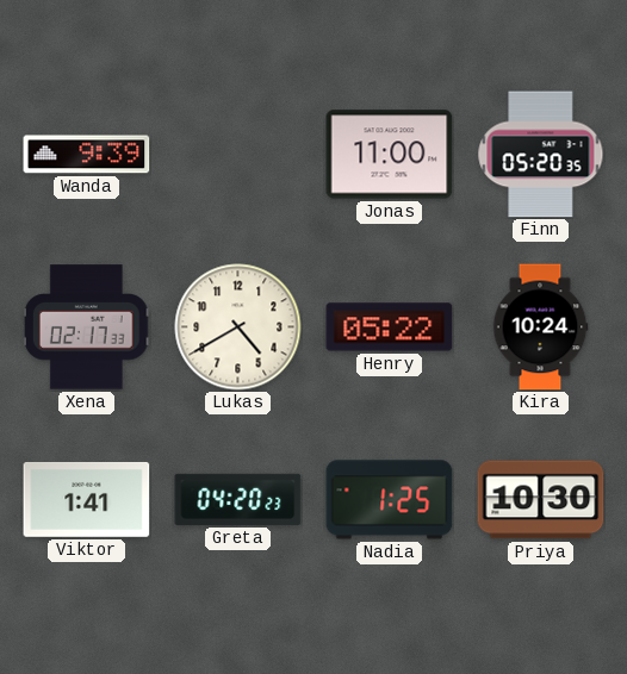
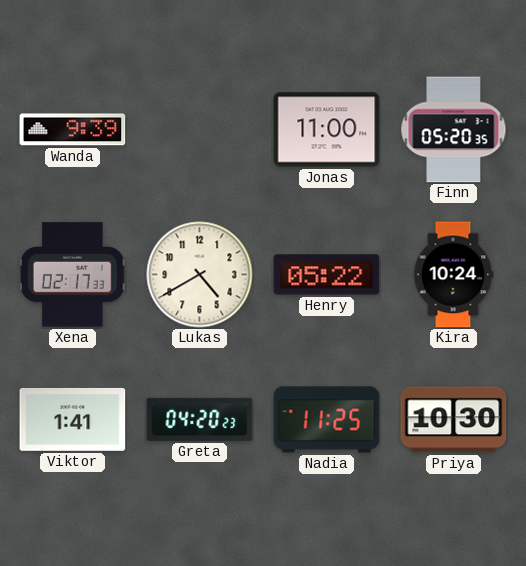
Nadia: 1:25 -> 11:25 (327, 420)
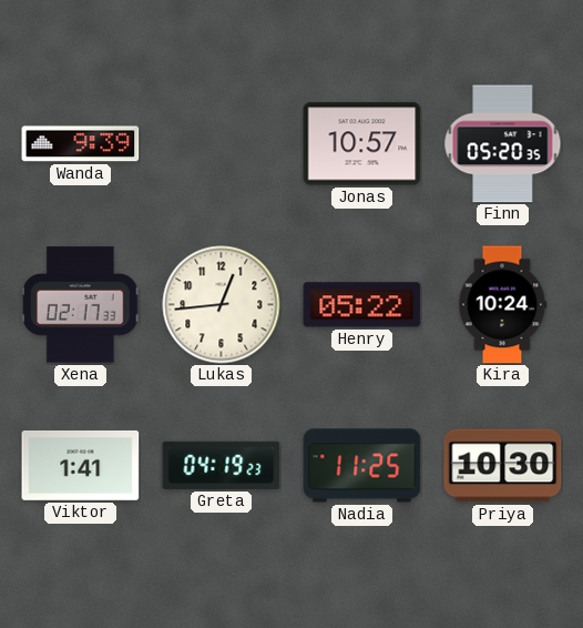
Jonas: 11:00 -> 10:57 (362, 144)
Lukas: 4:40 -> 12:44 (222, 305)
Greta: 04:20 -> 04:19 (222, 465)
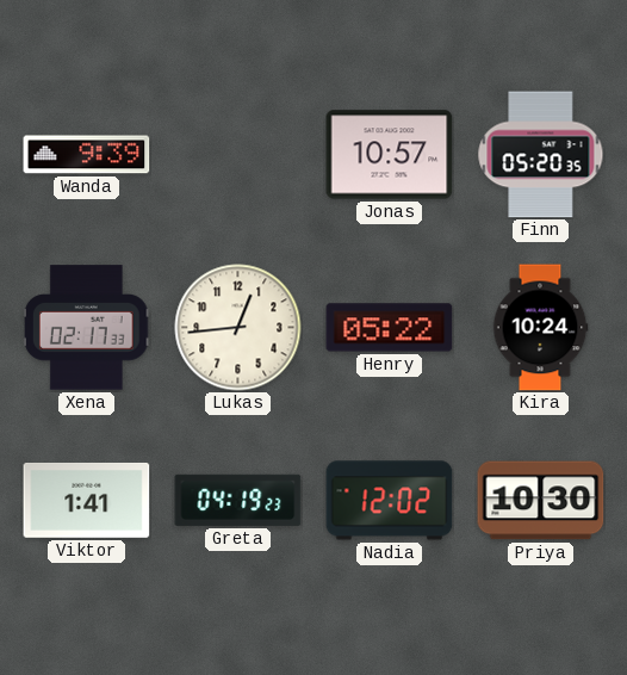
Nadia: 11:25 -> 12:02 (390, 501)
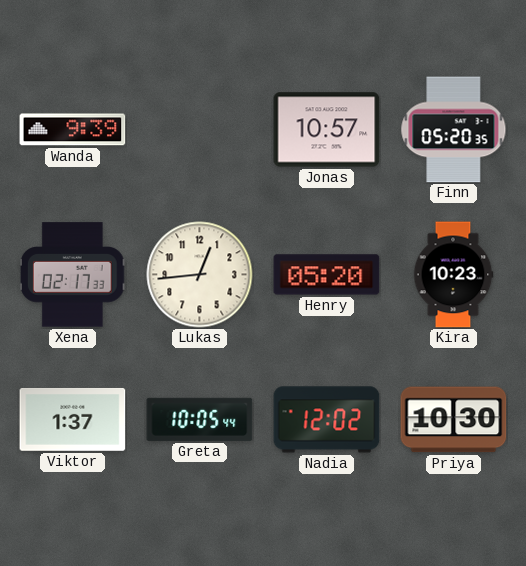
Henry: 05:22 -> 05:20 (327, 275)
Kira: 10:24 -> 10:23 (453, 275)
Viktor: 1:41 -> 1:37 (73, 419)
Greta: 04:19 -> 10:05 (200, 419)
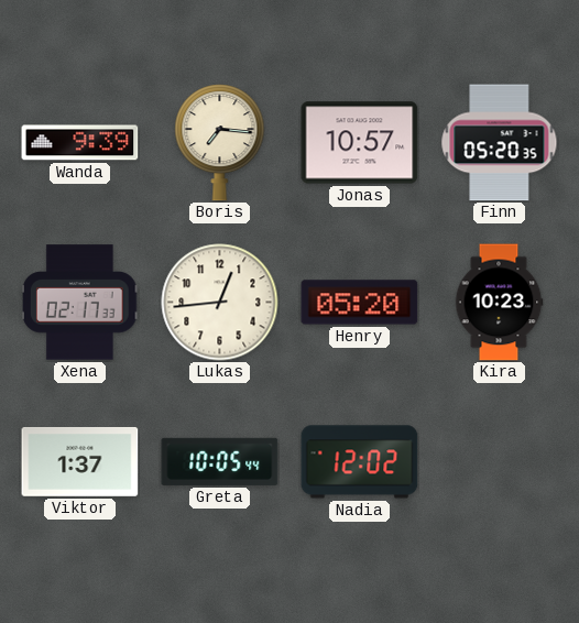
Boris: none -> 7:16 (220, 143)
Priya: 10:30 -> none (454, 420)
